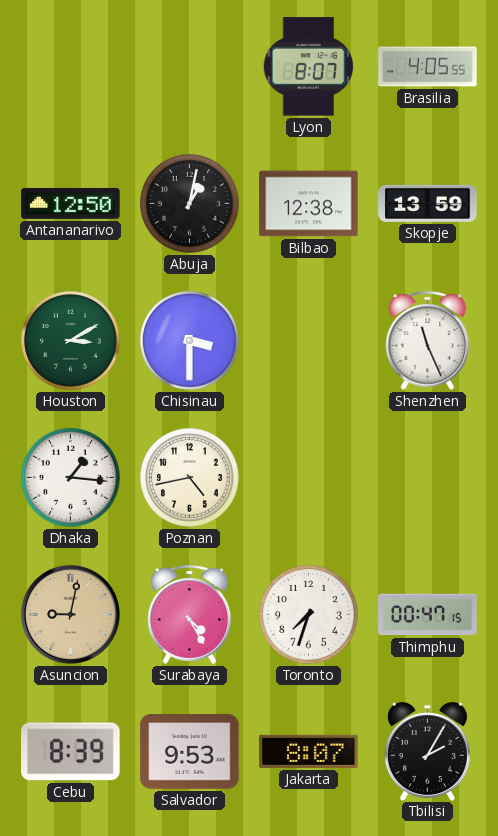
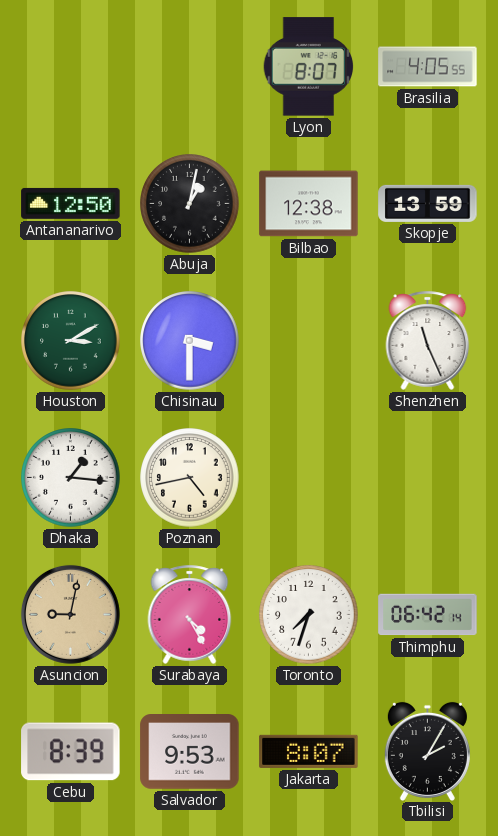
Thimphu: 00:47 -> 06:42 (428, 615)
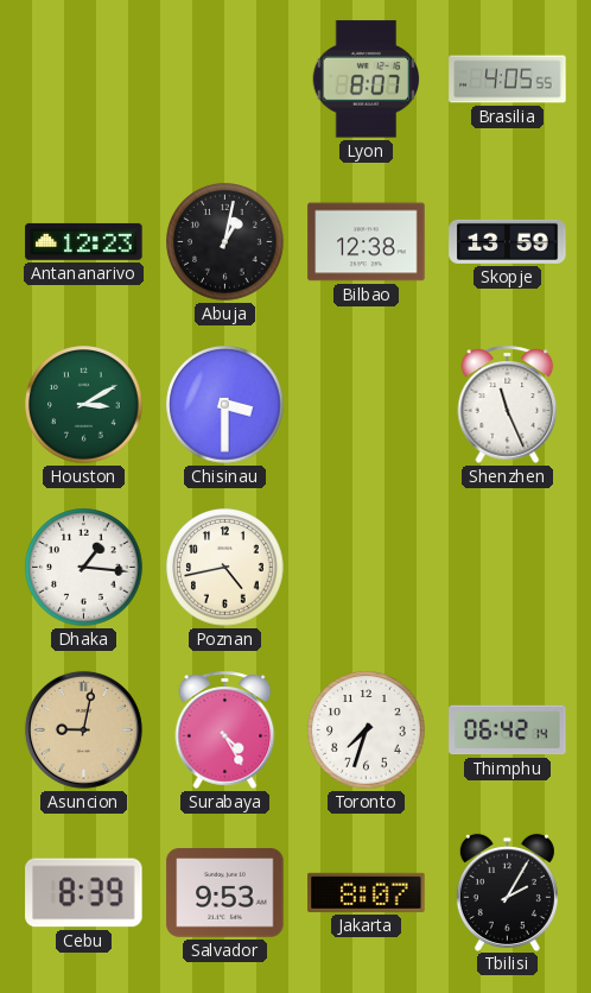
Antananarivo: 12:50 -> 12:23 (84, 241)
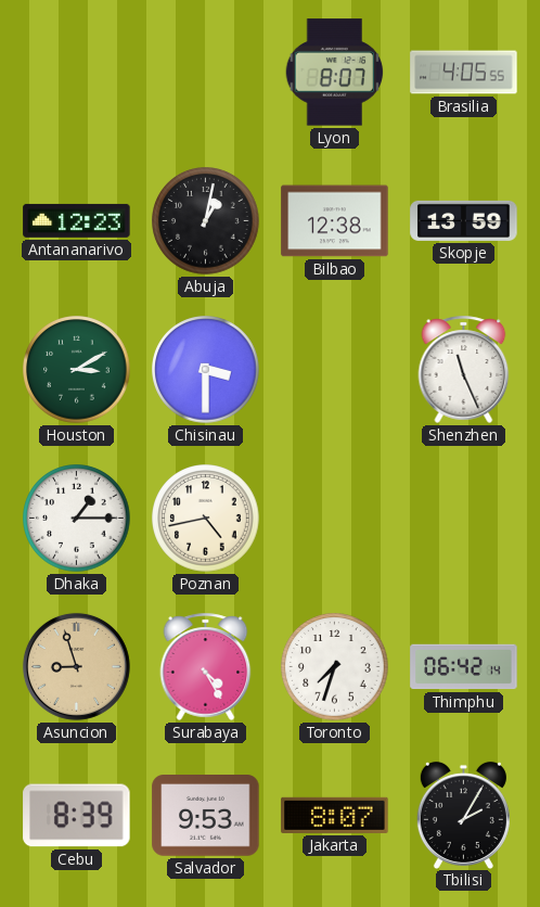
Dhaka: 1:16 -> 1:15 (77, 519)
Asuncion: 9:02 -> 8:57 (76, 666)
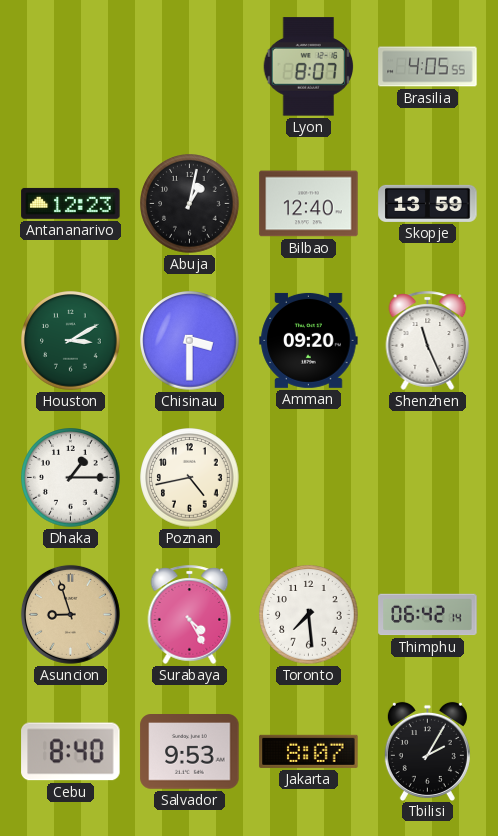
Bilbao: 12:38 -> 12:40 (309, 204)
Amman: none -> 09:20 (309, 340)
Toronto: 7:33 -> 7:29 (309, 615)
Cebu: 8:39 -> 8:40 (71, 752)
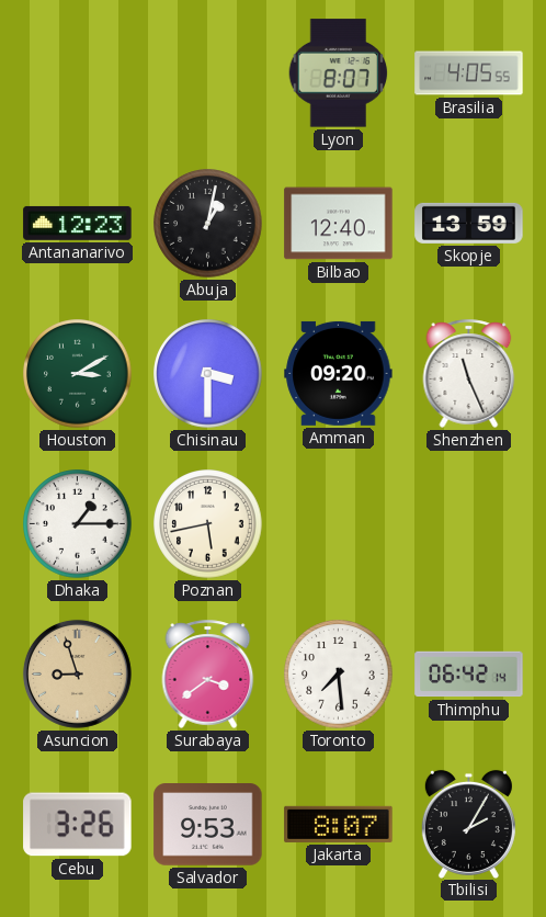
Poznan: 4:43 -> 5:43 (208, 524)
Surabaya: 4:25 -> 3:39 (208, 673)
Cebu: 8:40 -> 3:26 (78, 825)
